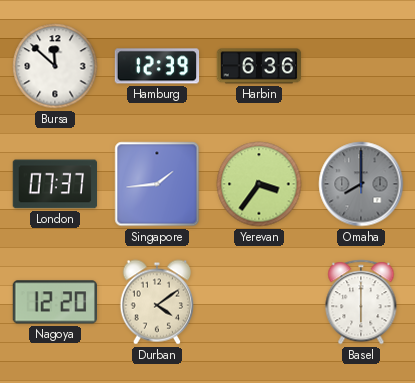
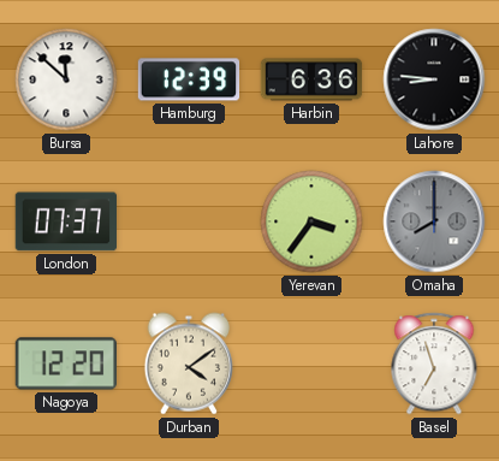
Lahore: none -> 8:46 (434, 79)
Singapore: 1:44 -> none (157, 184)
Basel: 6:00 -> 6:57 (434, 364)
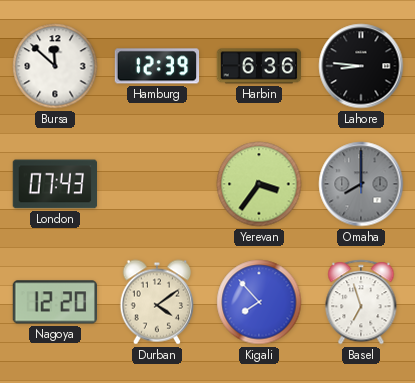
London: 07:37 -> 07:43 (55, 184)
Kigali: none -> 7:53 (259, 302)
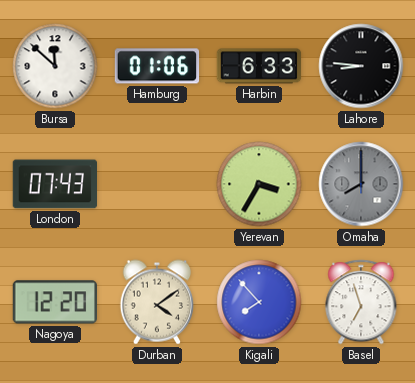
Hamburg: 12:39 -> 01:06 (157, 66)
Harbin: 6:36 -> 6:33 (259, 66)
Yerevan: 3:36 -> 3:35 (259, 184)
